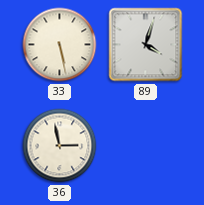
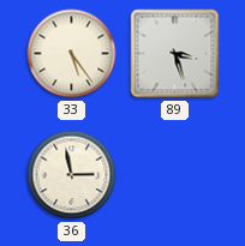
33: 5:28 -> 5:24 (72, 54)
89: 4:03 -> 3:27 (175, 54)
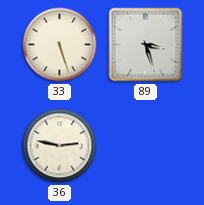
33: 5:24 -> 5:27 (60, 45)
36: 2:58 -> 2:47 (60, 146)
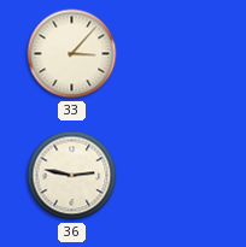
33: 5:27 -> 3:07 (72, 54)
89: 3:27 -> none (146, 45)
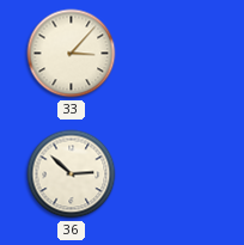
36: 2:47 -> 2:52 (72, 174)
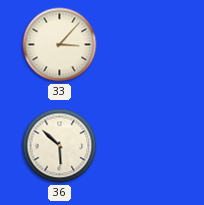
36: 2:52 -> 5:52 (60, 146)
